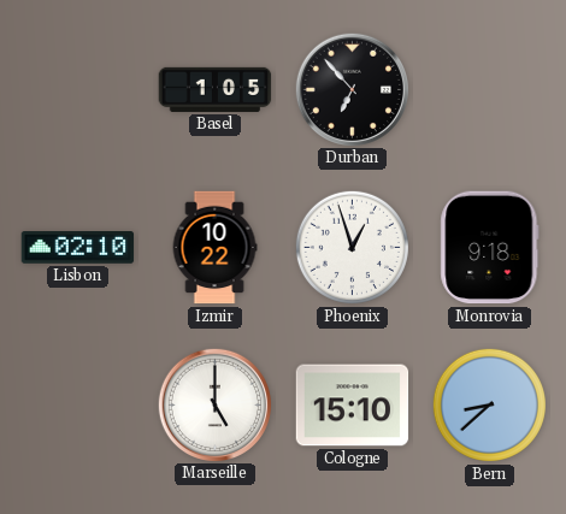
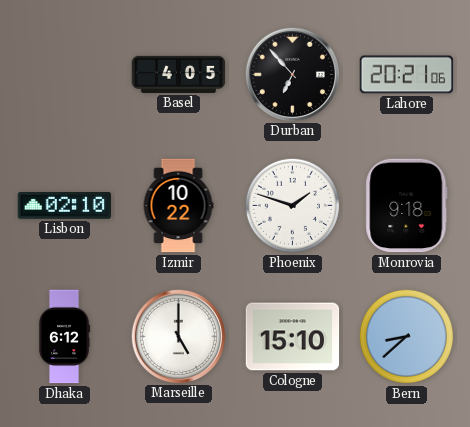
Basel: 1:05 -> 4:05 (179, 74)
Lahore: none -> 20:21 (407, 75)
Phoenix: 12:57 -> 1:48 (292, 205)
Dhaka: none -> 6:12 (64, 337)
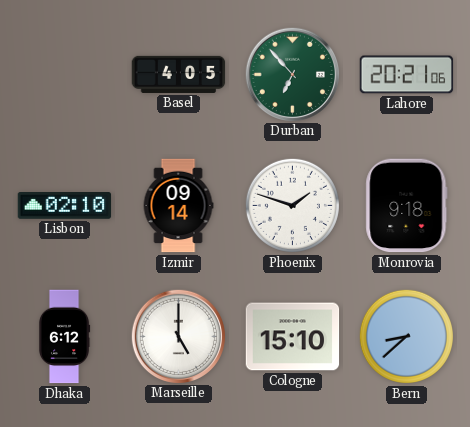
Durban dial: black -> green (292, 74)
Izmir: 10:22 -> 09:14 (178, 206)
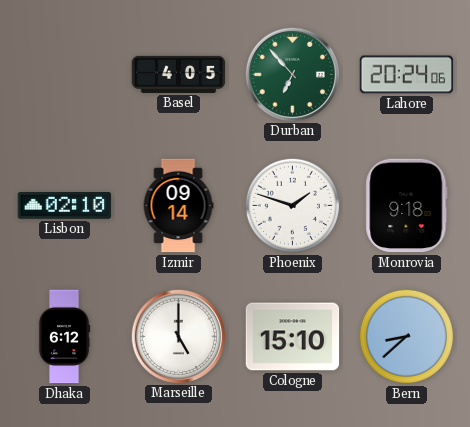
Lahore: 20:21 -> 20:24 (407, 75)
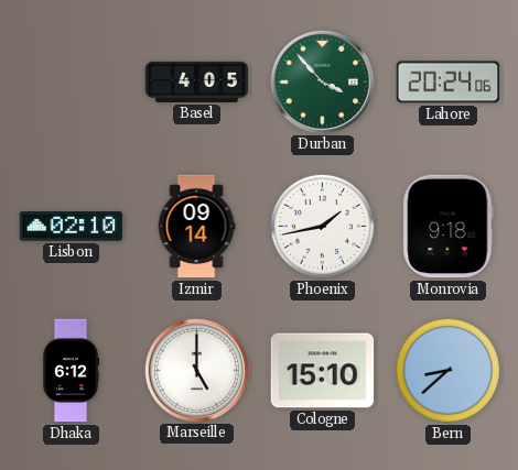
Durban: 6:53 -> 3:53 (322, 81)
Phoenix: 1:48 -> 1:43 (322, 226)
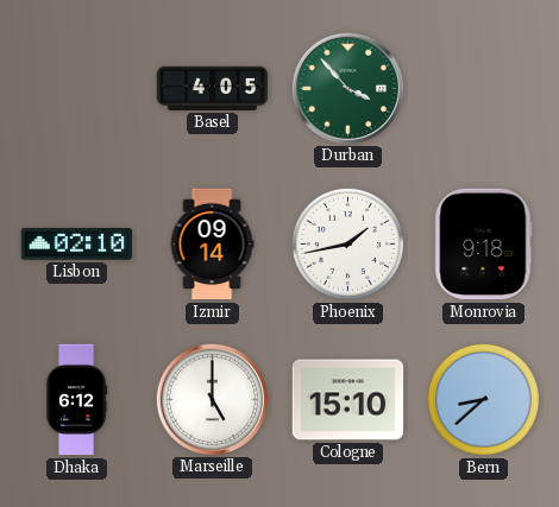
Lahore: 20:24 -> none (449, 83)
